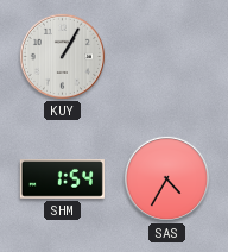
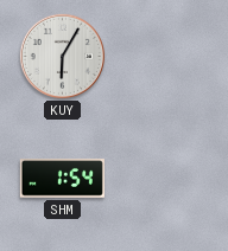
KUY: 1:05 -> 6:05 (62, 56)
SAS: 4:35 -> none (166, 178)
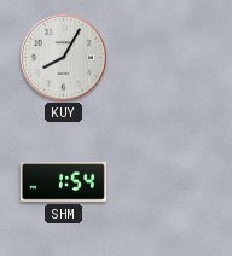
KUY: 6:05 -> 8:05 (63, 57)
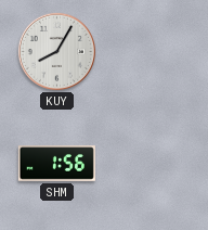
SHM: 1:54 -> 1:56 (56, 164)
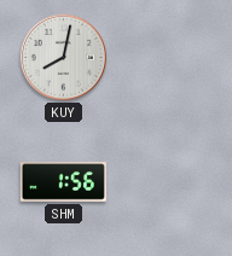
KUY: 8:05 -> 8:02 (63, 57)
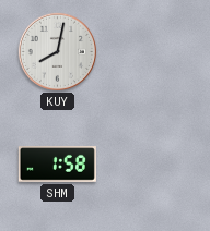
SHM: 1:56 -> 1:58 (57, 165)
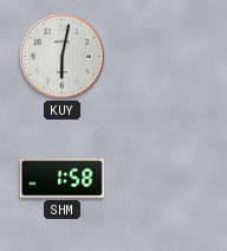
KUY: 8:02 -> 6:02 (61, 56)
